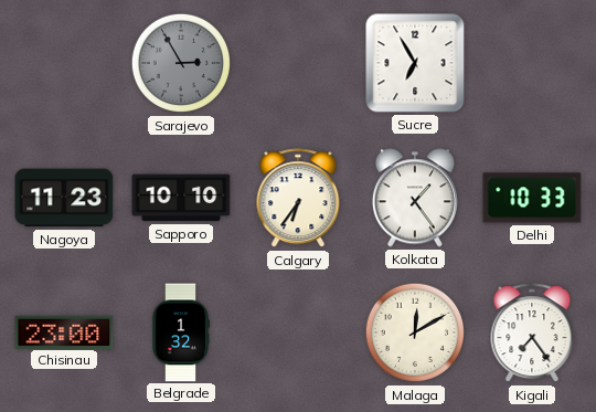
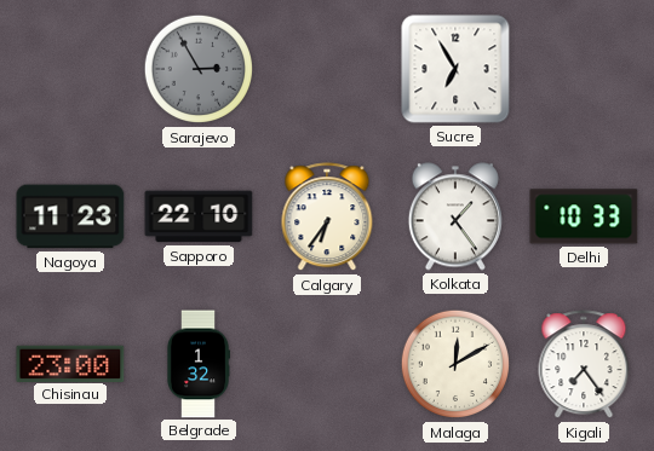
Sapporo: 10:10 -> 22:10 (199, 216)
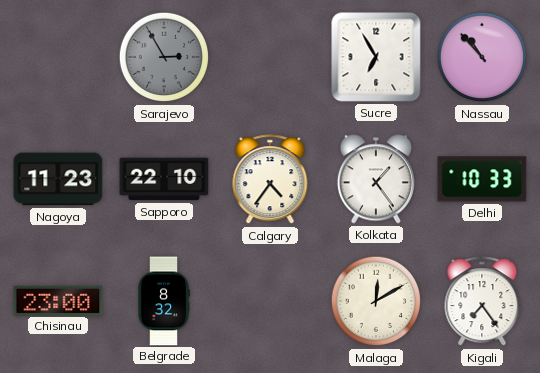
Nassau: none -> 10:53 (482, 57)
Calgary: 6:36 -> 4:36 (270, 180)
Belgrade: 1:32 -> 8:32 (163, 301)
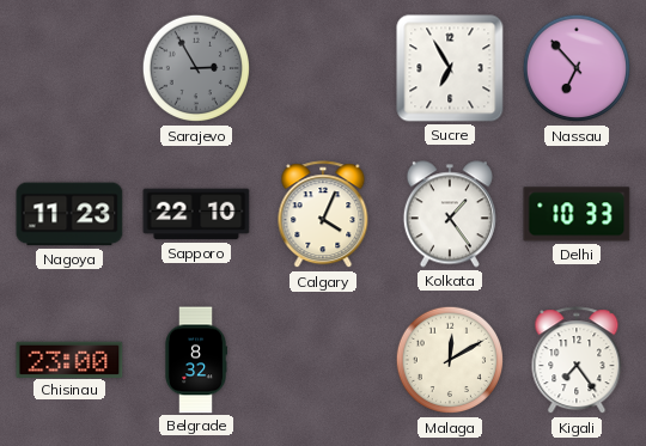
Nassau: 10:53 -> 6:53 (577, 68)
Calgary: 4:36 -> 4:04 (323, 215)
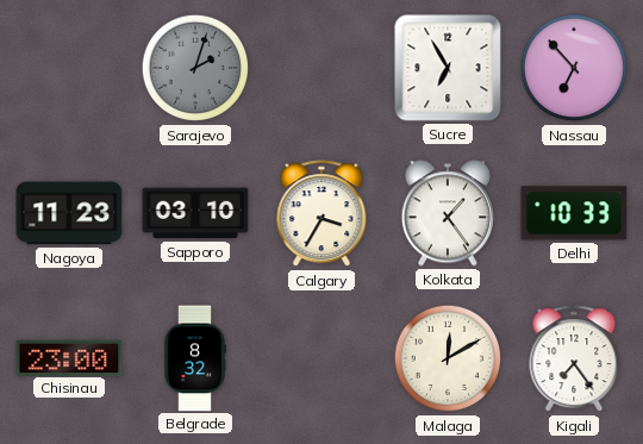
Sarajevo: 2:55 -> 2:03 (195, 68)
Sapporo: 22:10 -> 03:10 (195, 213)
Calgary: 4:04 -> 3:35 (321, 214)
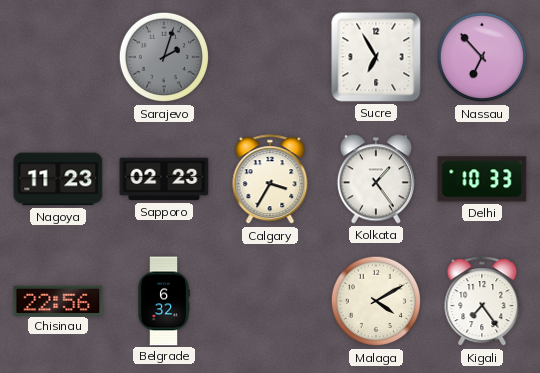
Sapporo: 03:10 -> 02:23 (164, 179)
Chisinau: 23:00 -> 22:56 (58, 300)
Belgrade: 8:32 -> 6:32 (163, 301)
Malaga: 12:10 -> 4:10 (376, 301)
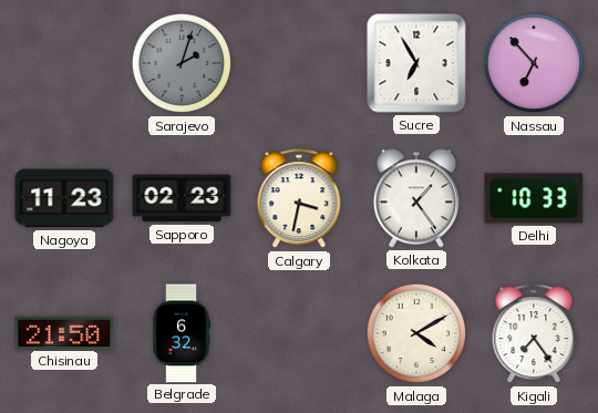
Calgary: 3:35 -> 3:32 (299, 199)
Chisinau: 22:56 -> 21:50 (64, 332)
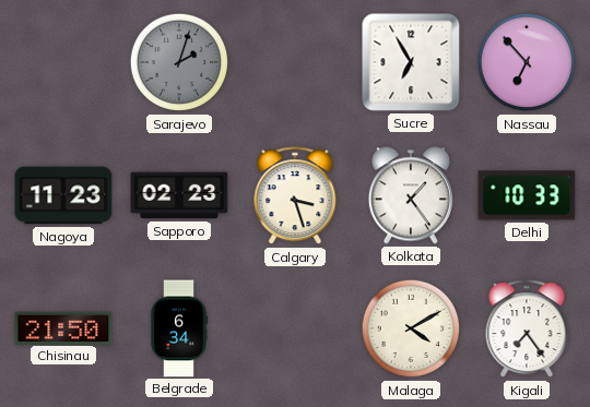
Calgary: 3:32 -> 3:27 (295, 196)
Belgrade: 6:32 -> 6:34 (178, 328)
